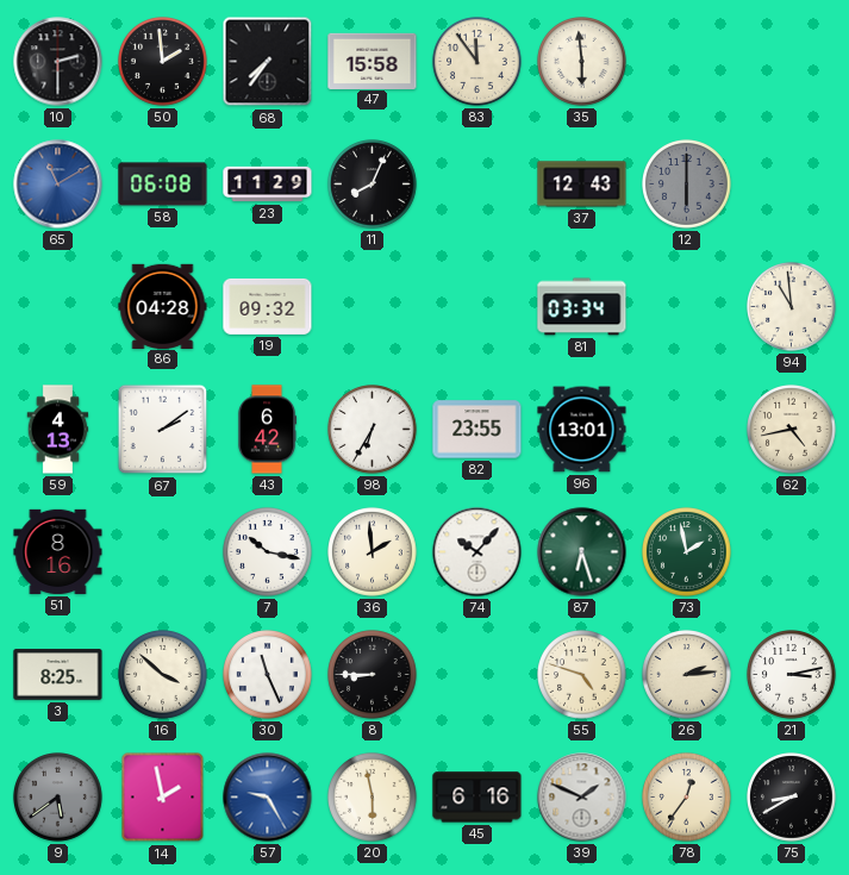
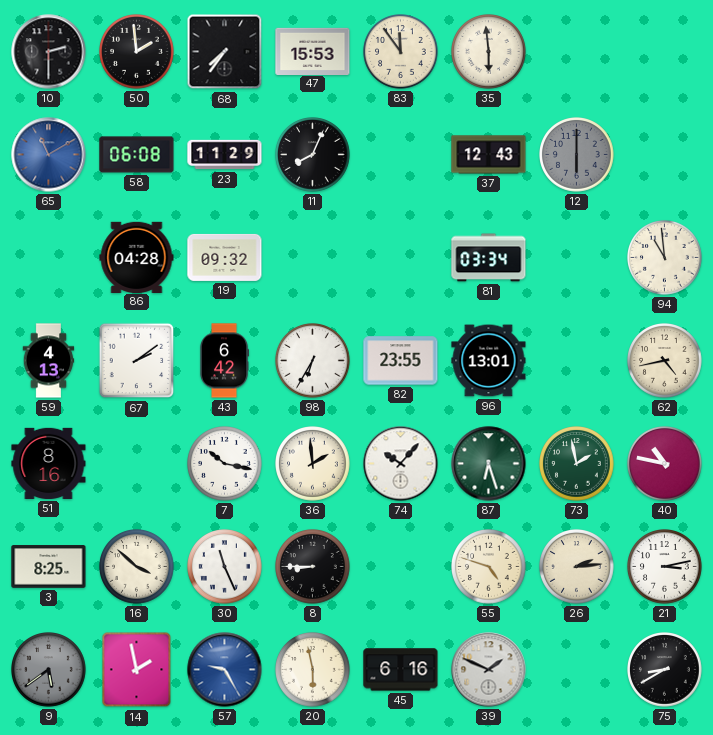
47: 15:58 -> 15:53 (313, 51)
40: none -> 10:47 (665, 464)
78: 12:36 -> none (687, 798)
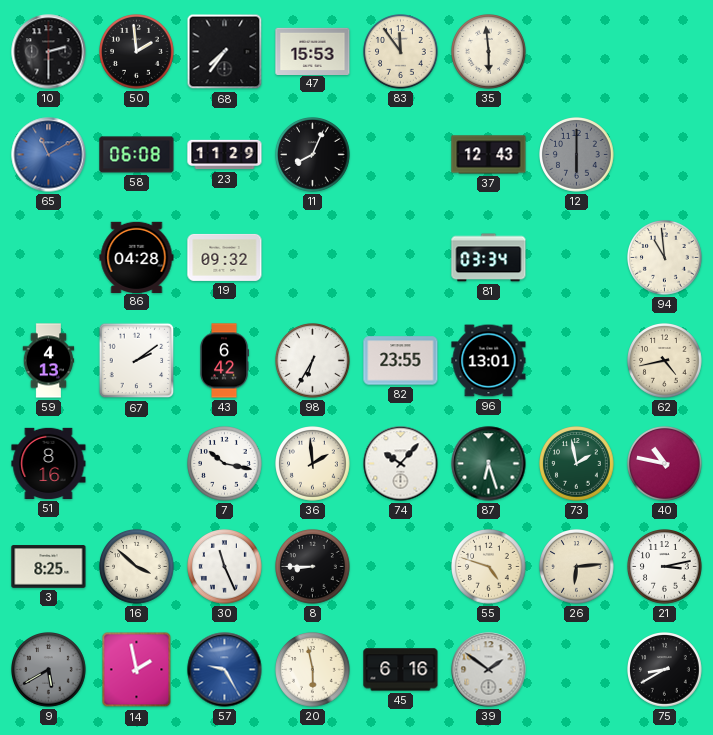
26: 2:14 -> 6:14 (577, 567)
9: 5:39 -> 5:40 (49, 670)
39: 1:49 -> 1:51 (489, 670)
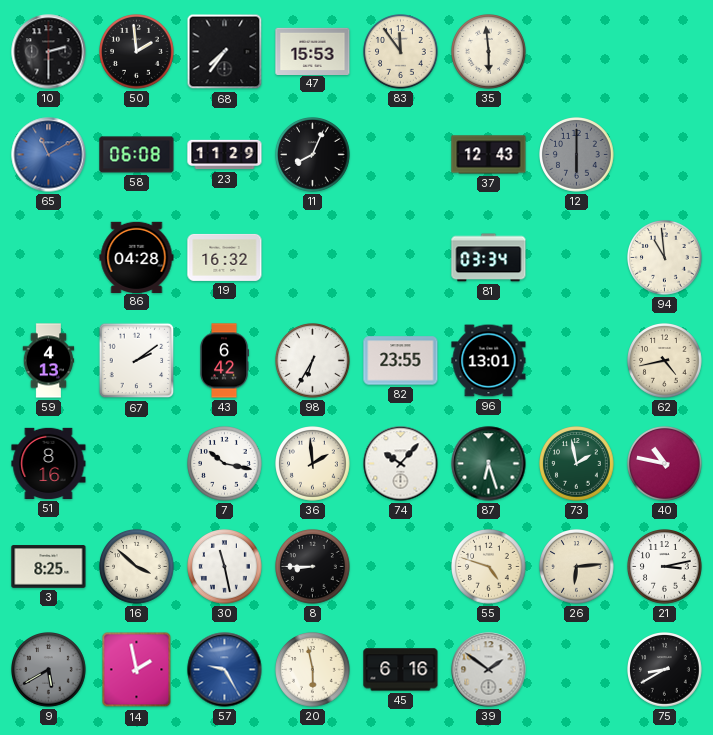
19: 09:32 -> 16:32 (225, 257)
30: 11:26 -> 11:28 (225, 567)
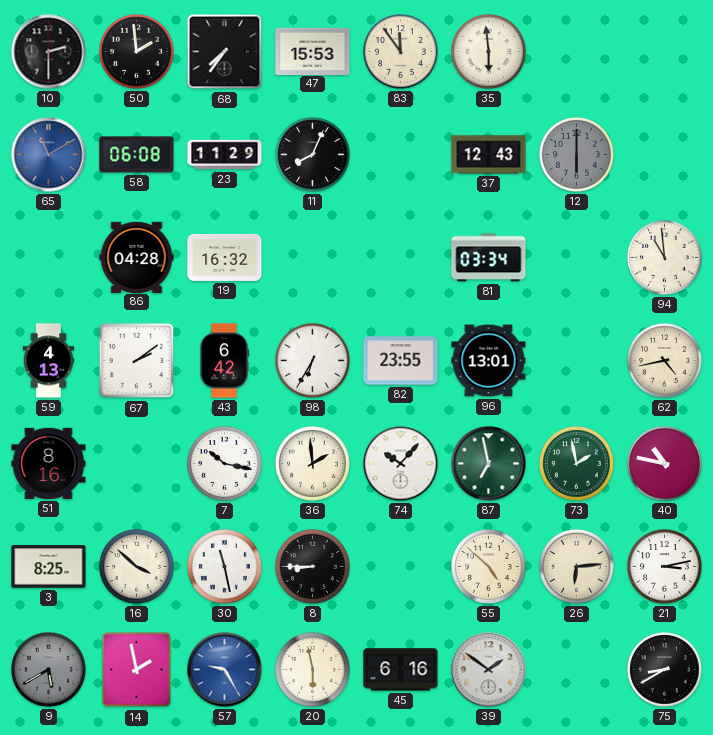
87: 6:27 -> 6:58 (489, 464)
55: 4:48 -> 4:52 (489, 567)
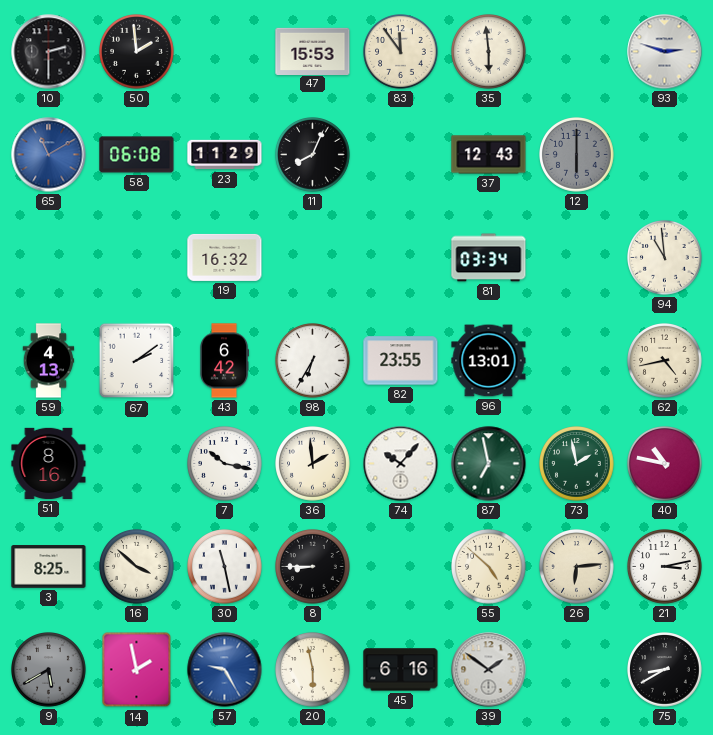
68: 7:36 -> none (225, 52)
93: none -> 2:48 (665, 52)
86: 04:28 -> none (137, 257)
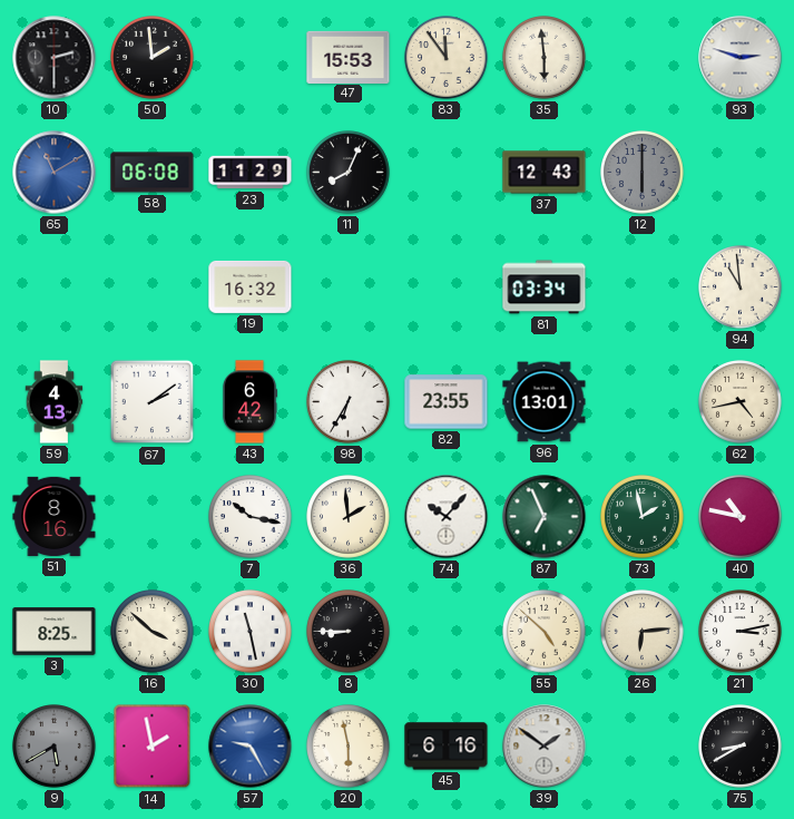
87: 6:58 -> 6:56 (545, 517)
